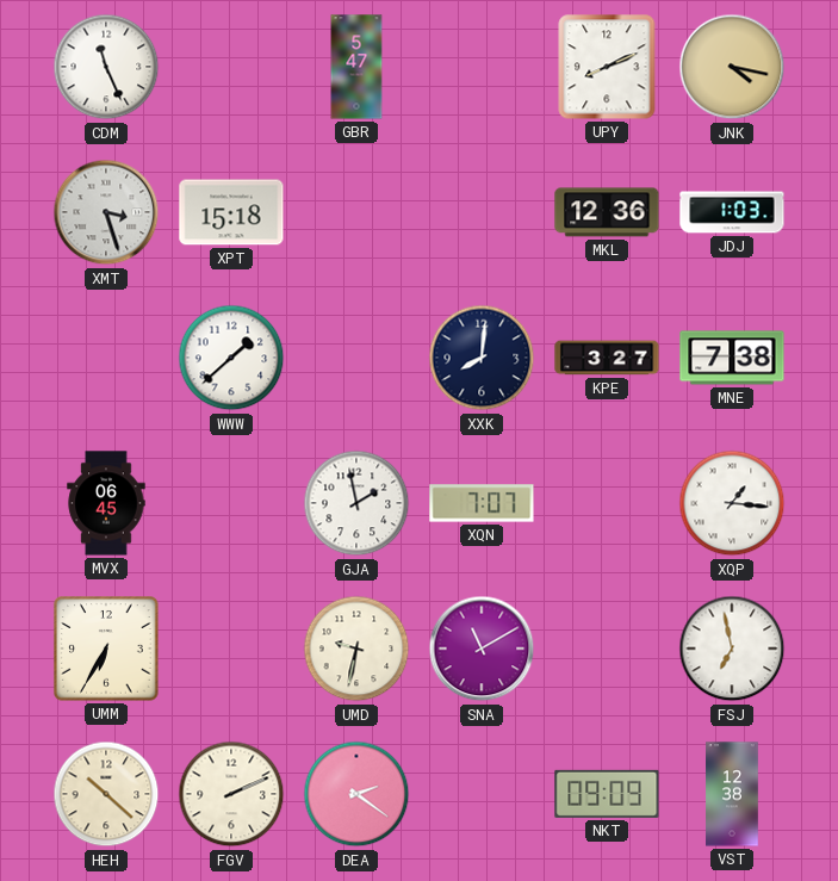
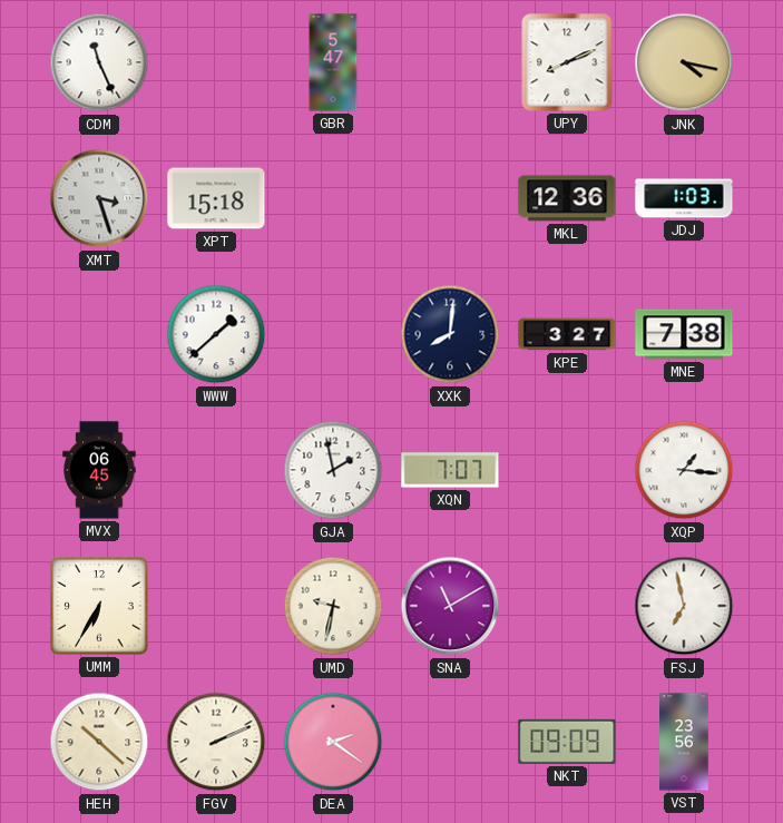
VST: 12:38 -> 23:56 (684, 742)
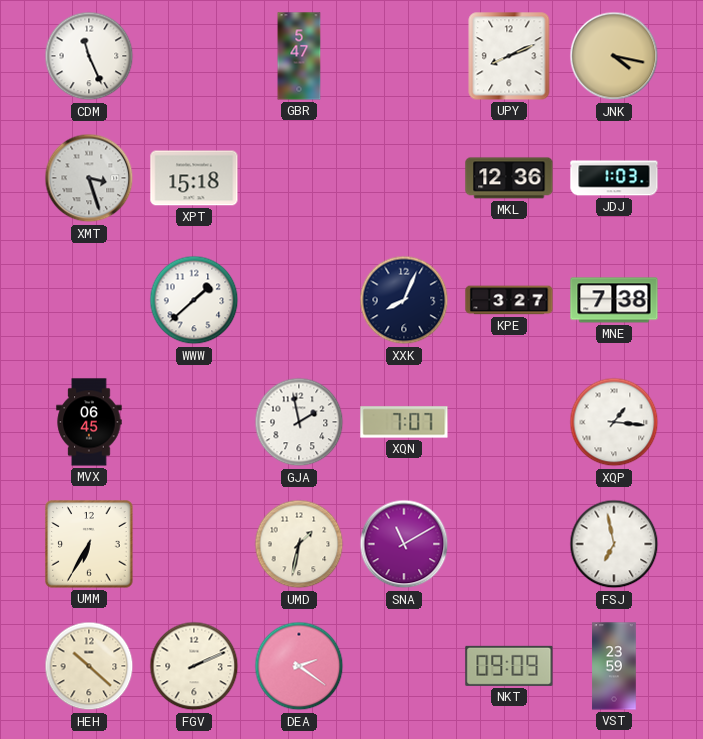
XXK: 8:01 -> 8:04 (404, 300)
UMD: 9:32 -> 1:32 (299, 544)
VST: 23:56 -> 23:59 (614, 666)
